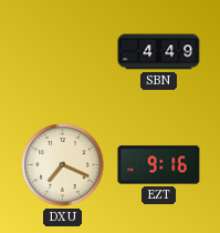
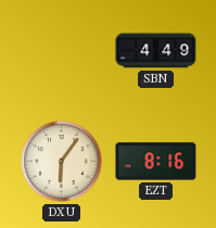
DXU: 7:19 -> 6:06 (62, 162)
EZT: 9:16 -> 8:16 (156, 162)
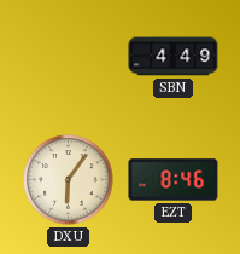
EZT: 8:16 -> 8:46 (174, 180)
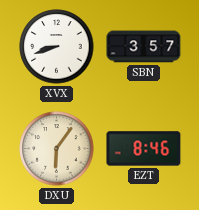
XVX: none -> 8:42 (57, 47)
SBN: 4:49 -> 3:57 (144, 47)
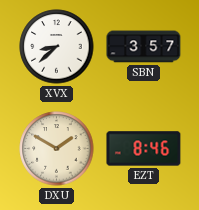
XVX: 8:42 -> 8:38 (57, 47)
DXU: 6:06 -> 1:50 (57, 149)
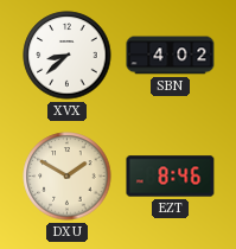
SBN: 3:57 -> 4:02 (171, 56)
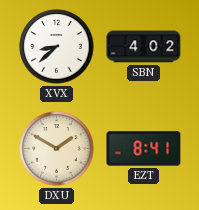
EZT: 8:46 -> 8:41 (144, 149)
